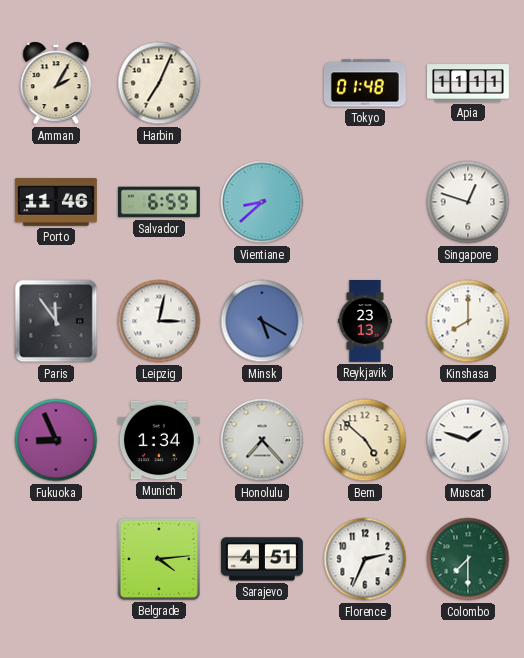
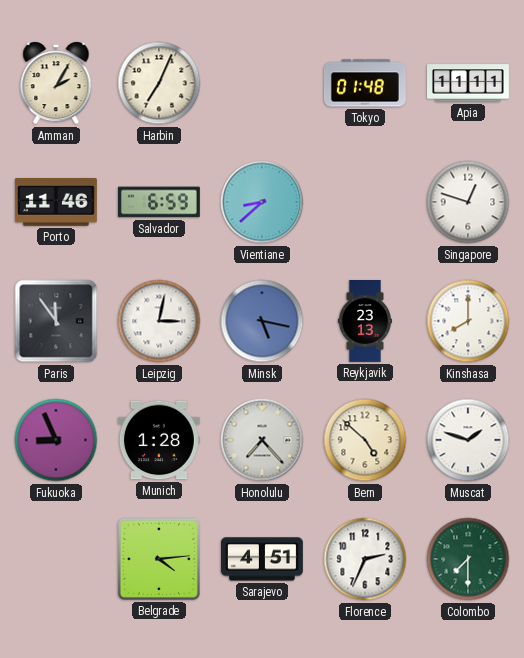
Minsk: 5:20 -> 5:17 (262, 321)
Munich: 1:34 -> 1:28 (159, 440)
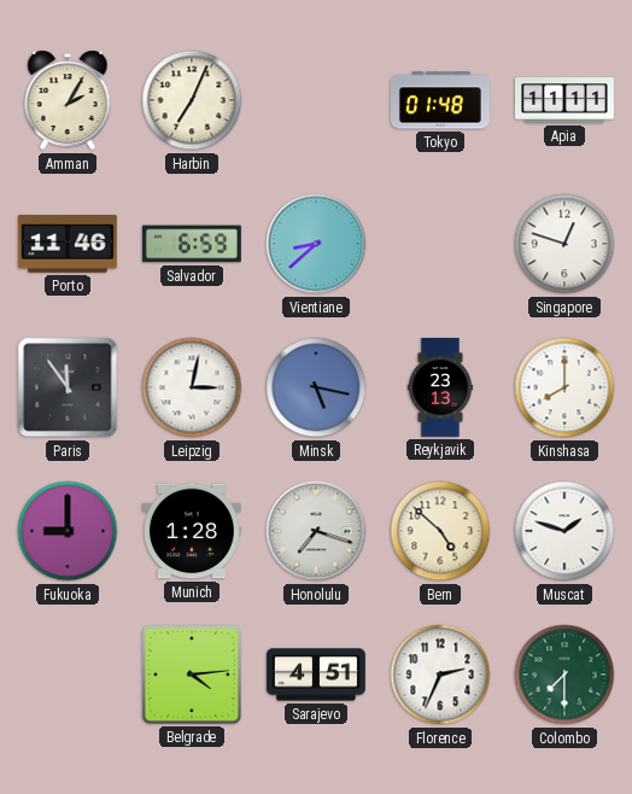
Fukuoka: 8:56 -> 9:00 (68, 531)
Honolulu: 7:23 -> 7:18 (316, 531)
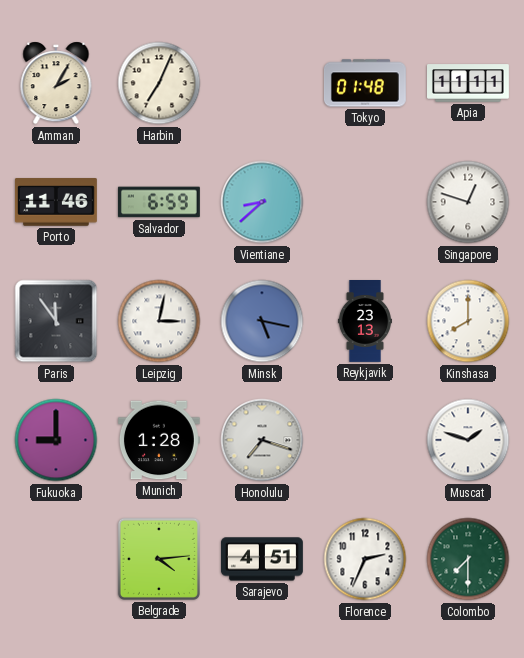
Bern: 4:52 -> none (440, 531)
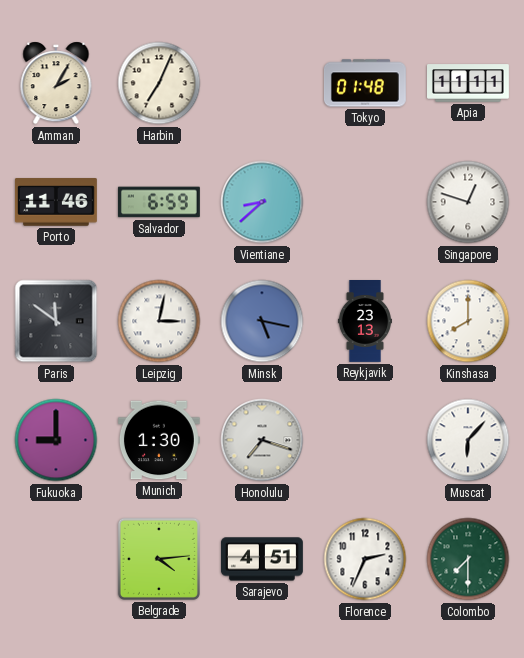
Paris: 11:54 -> 11:51 (56, 321)
Munich: 1:28 -> 1:30 (159, 440)
Muscat: 1:48 -> 6:07 (468, 440)
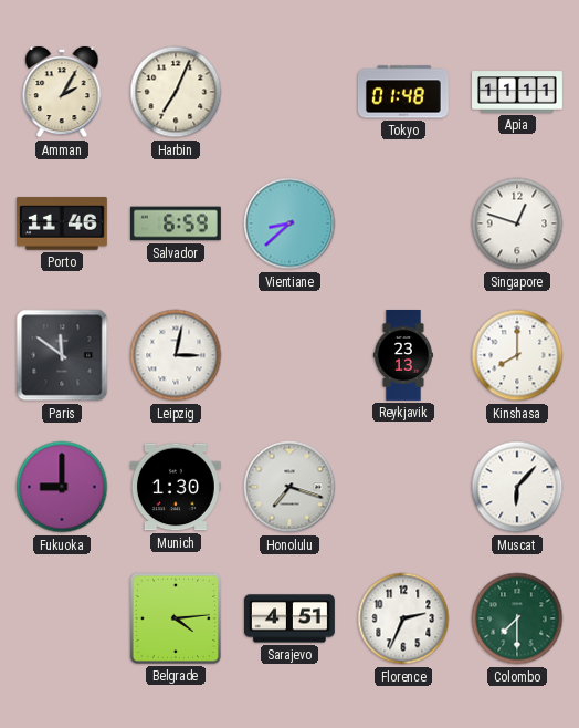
Minsk: 5:17 -> none (262, 321)
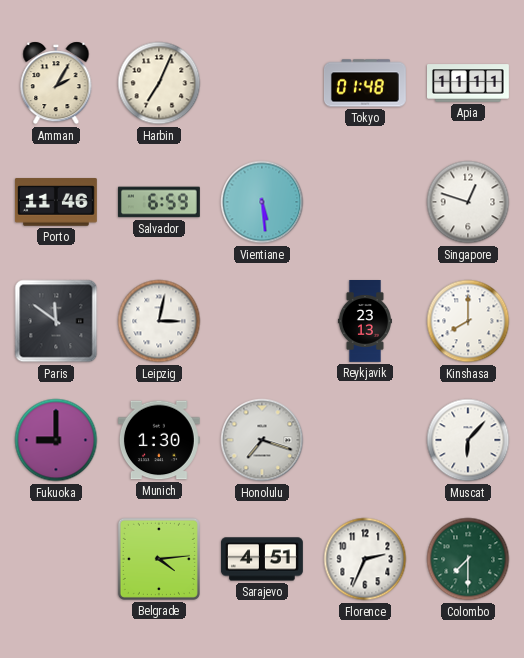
Vientiane: 8:38 -> 5:29 (262, 202)
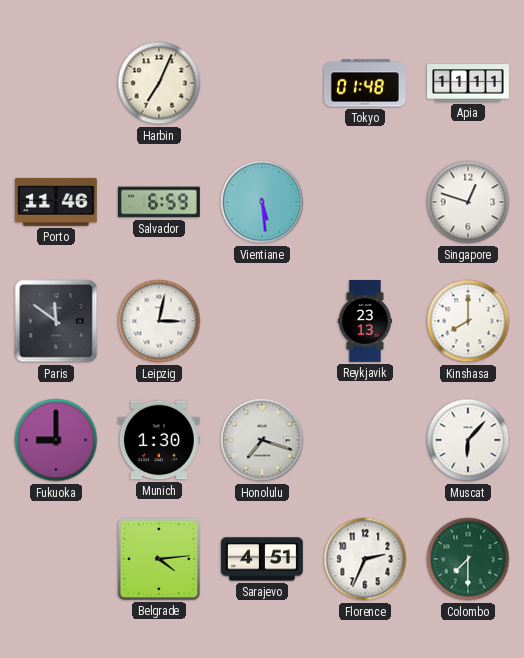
Amman: 2:05 -> none (56, 83)
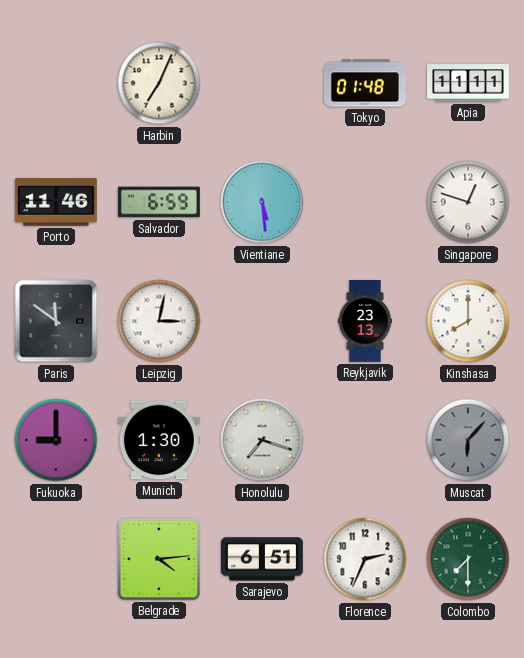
Muscat dial: white -> grey (468, 440)
Sarajevo: 4:51 -> 6:51 (262, 559)
